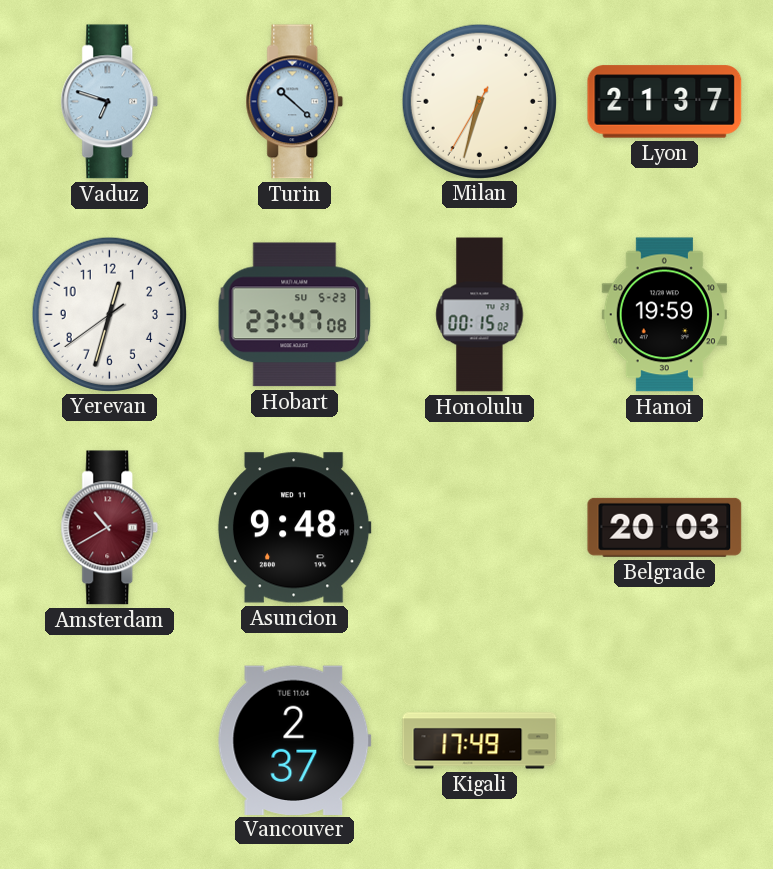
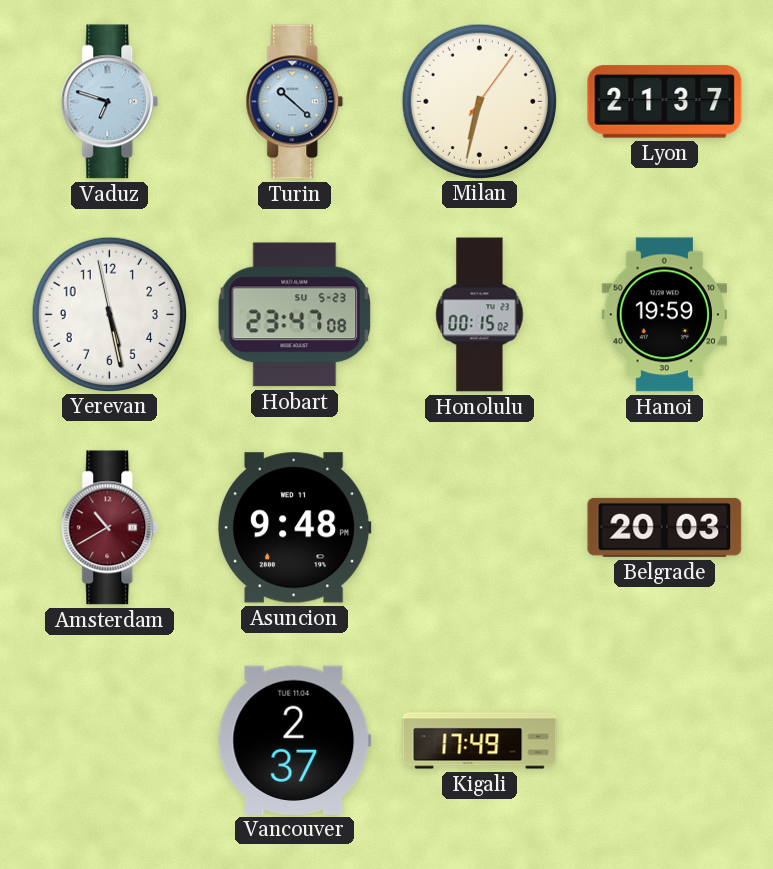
Milan: 6:32:35 -> 6:32:06 (479, 101)
Yerevan: 12:32 -> 5:27 (109, 314)
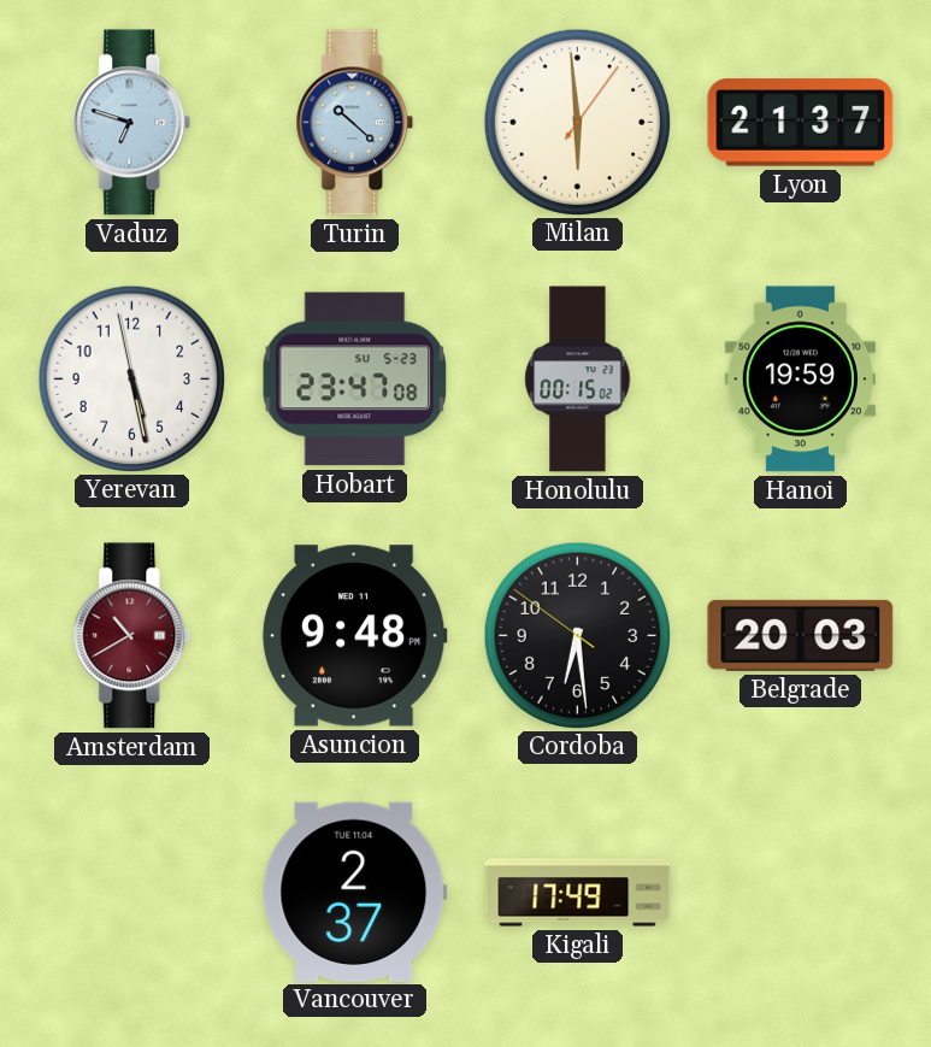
Milan: 6:32 -> 5:59 (577, 122)
Cordoba: none -> 6:28 (577, 635)
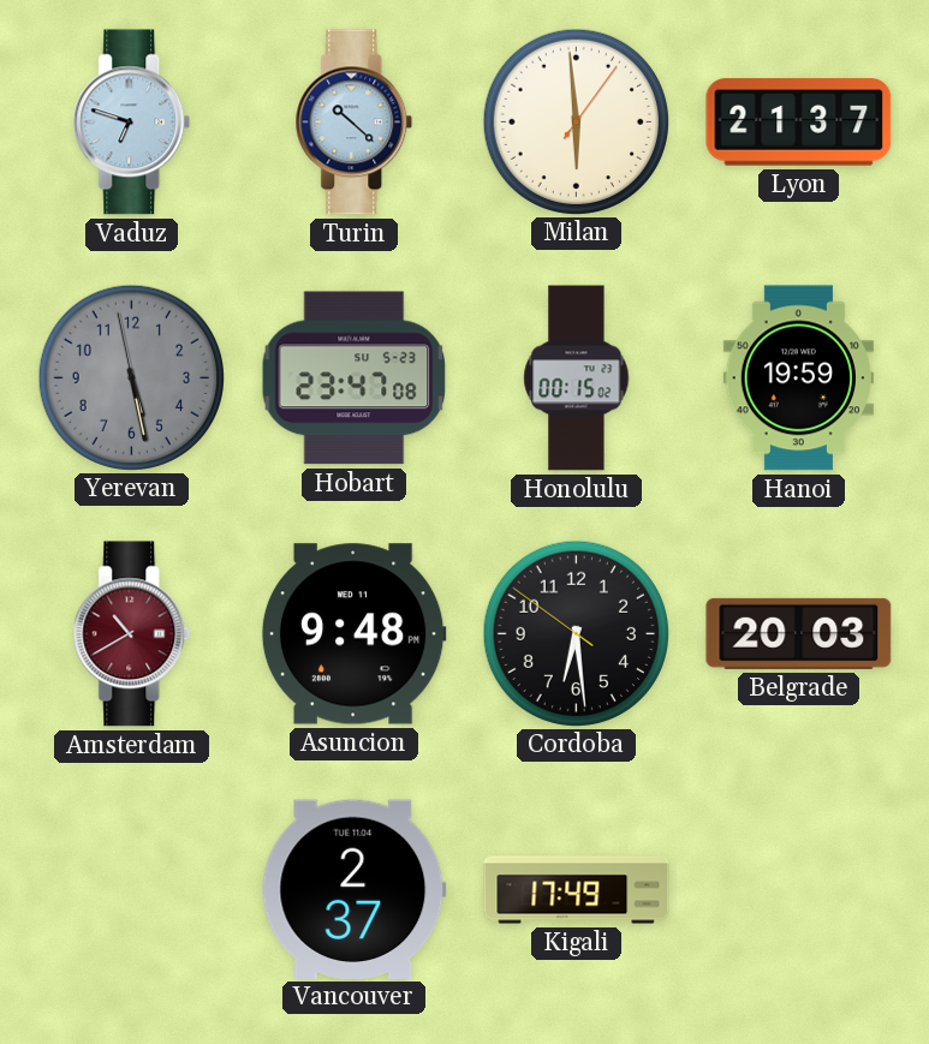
Yerevan dial: white -> grey (131, 377)
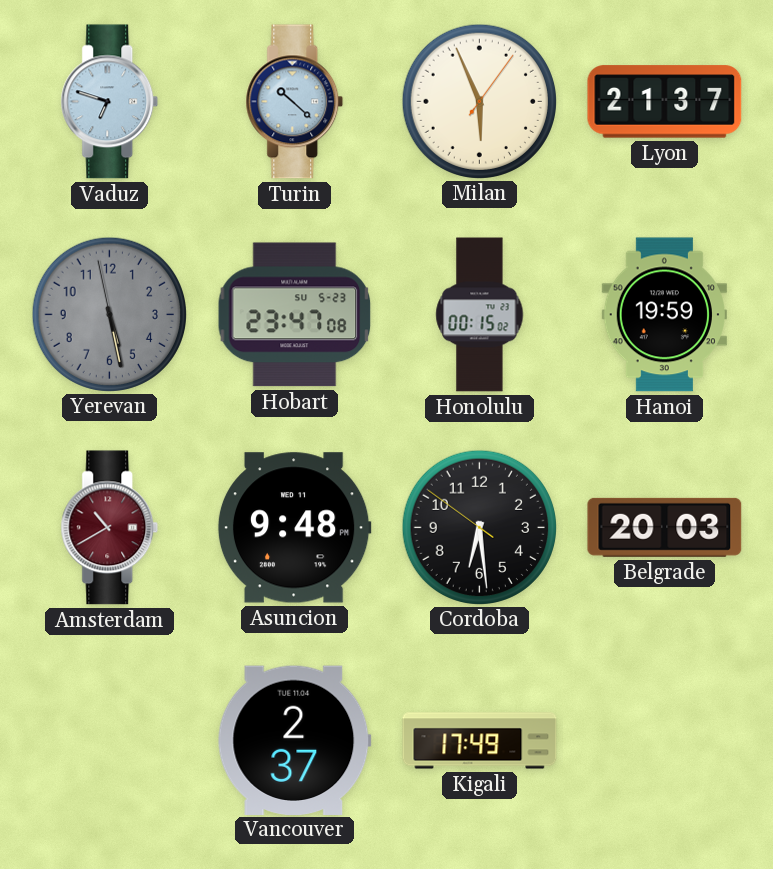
Milan: 5:59 -> 5:56 (479, 101)
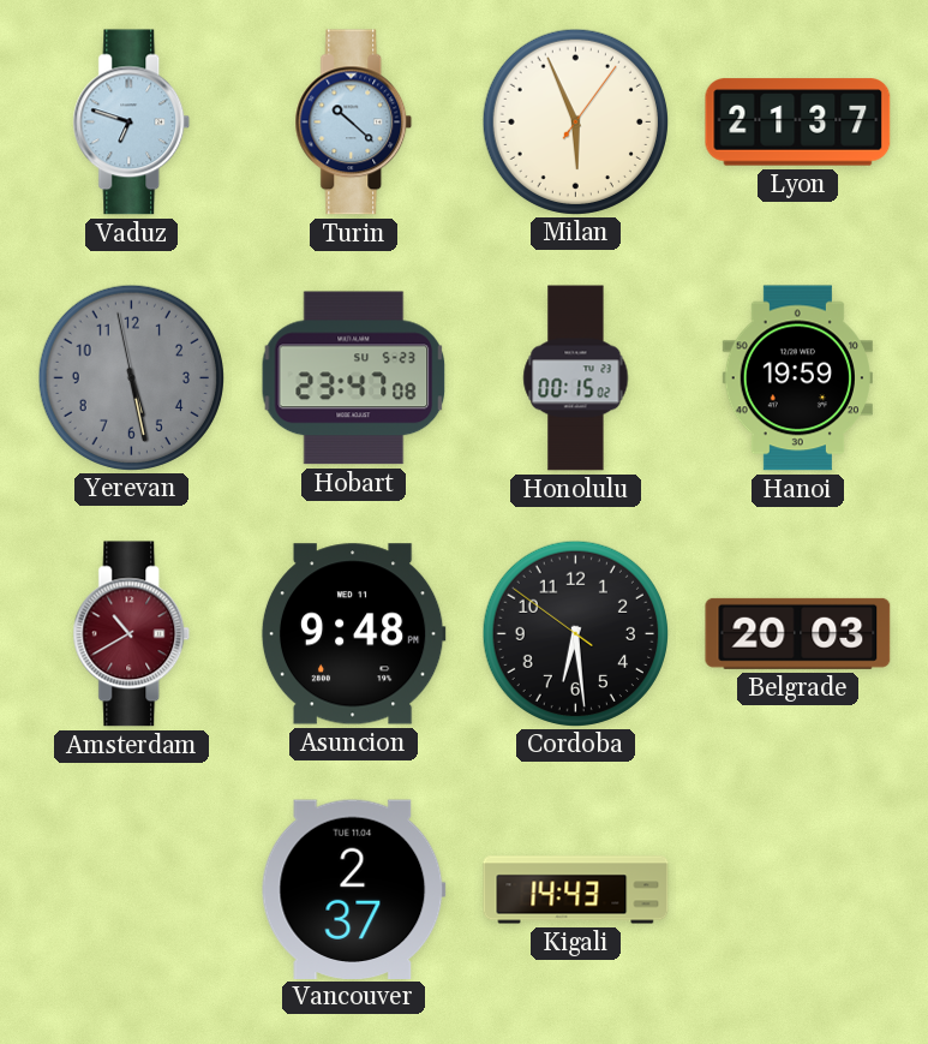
Kigali: 17:49 -> 14:43 (576, 890)
